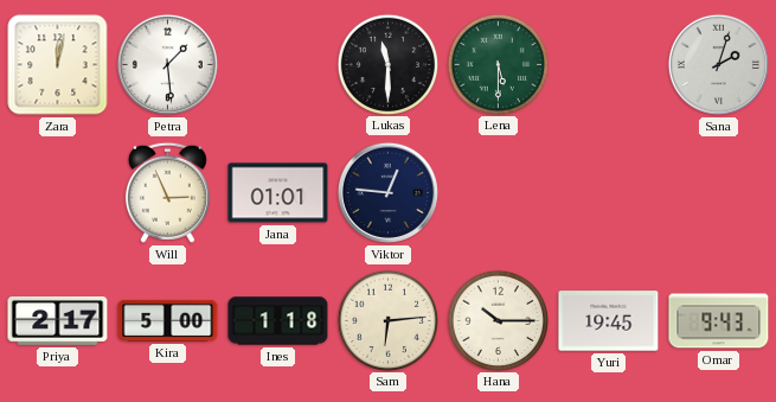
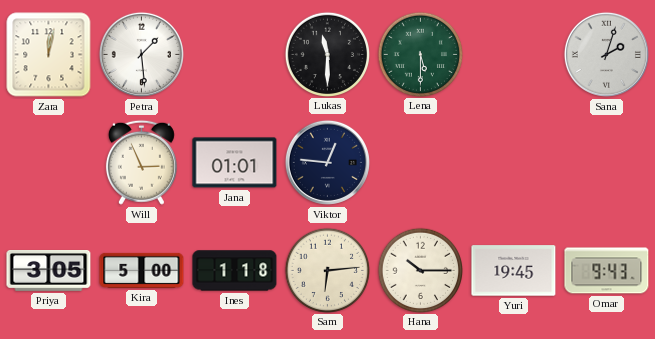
Priya: 2:17 -> 3:05 (49, 271)
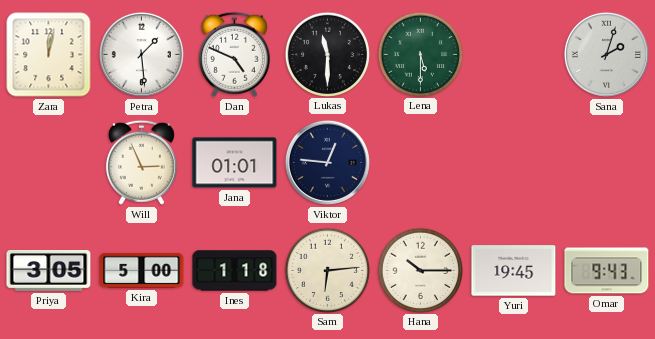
Dan: none -> 4:49 (234, 54)
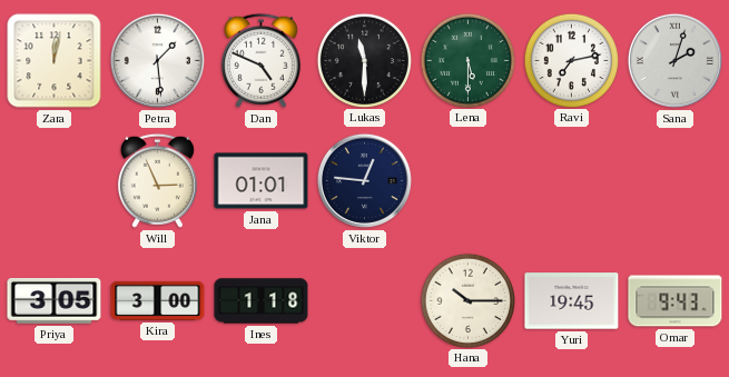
Ravi: none -> 7:13 (571, 60)
Kira: 5:00 -> 3:00 (158, 300)
Sam: 6:14 -> none (327, 270)
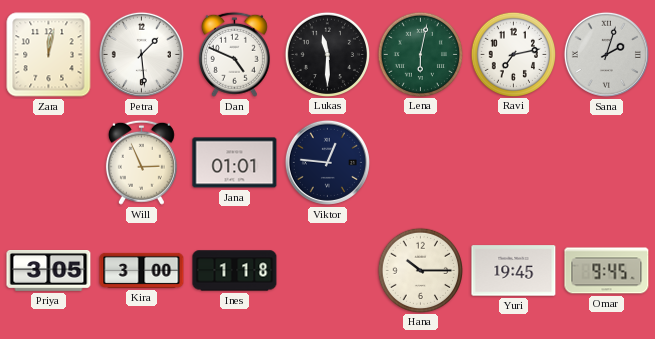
Lena: 5:30 -> 6:02 (420, 54)
Omar: 9:43 -> 9:45 (607, 271)
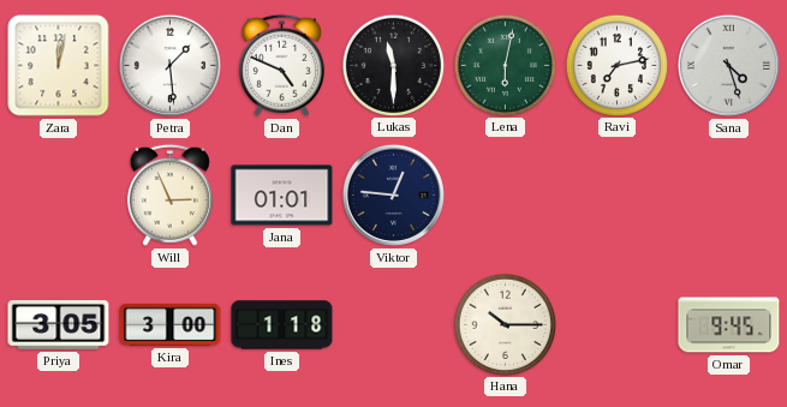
Sana: 2:03 -> 4:27 (728, 65)
Yuri: 19:45 -> none (514, 271)
